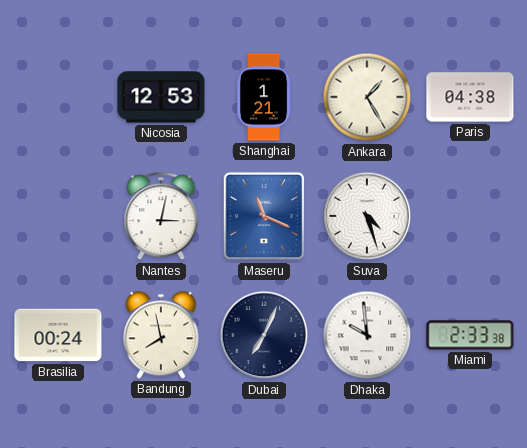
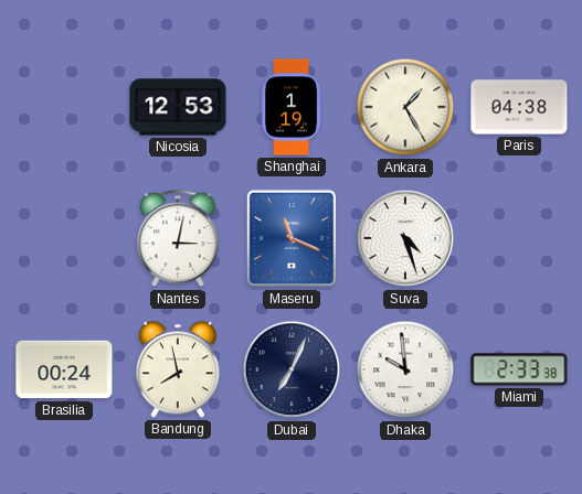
Shanghai: 1:21 -> 1:19 (293, 107)
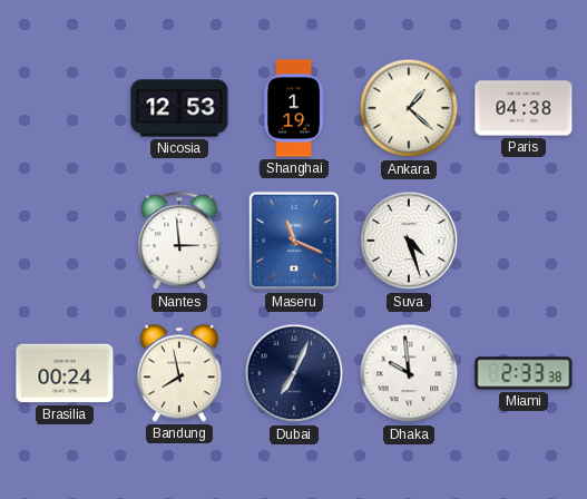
Ankara: 1:25 -> 1:22 (409, 108)
Nantes: 3:02 -> 2:59 (179, 242)
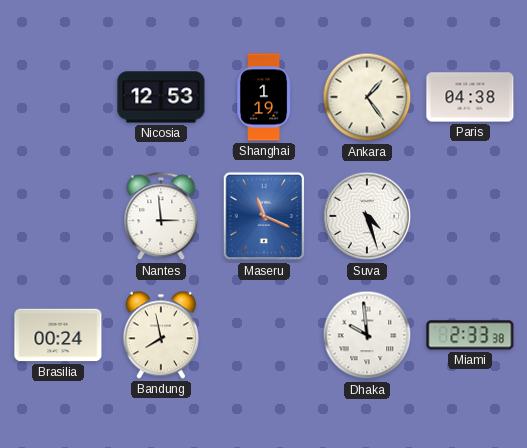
Ankara: 1:22 -> 1:24 (367, 97)
Dubai: 7:04 -> none (294, 373)
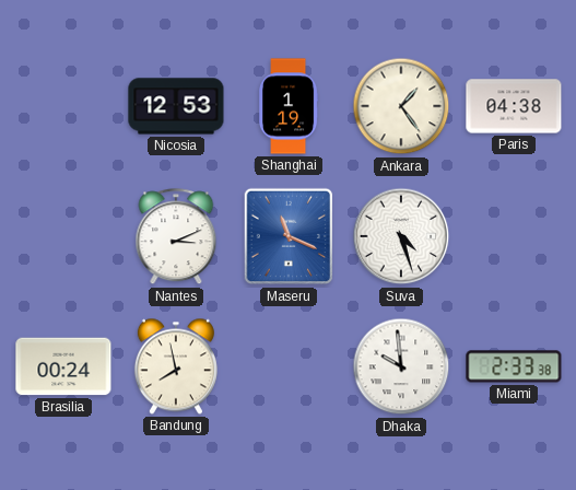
Nantes: 2:59 -> 3:11 (176, 237)
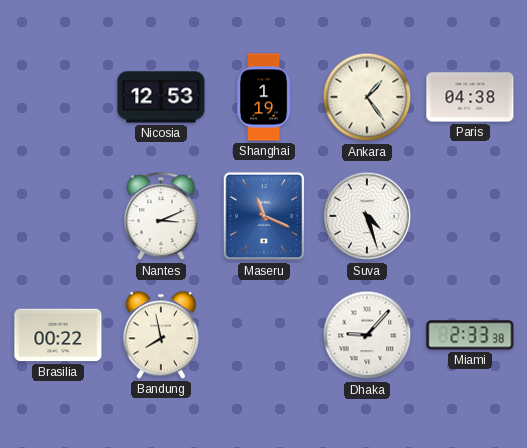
Brasilia: 00:24 -> 00:22 (58, 335)
Dhaka: 9:59 -> 9:07 (367, 335)
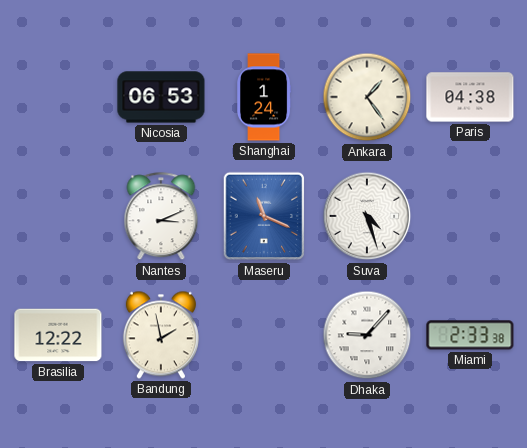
Nicosia: 12:53 -> 06:53 (161, 97)
Shanghai: 1:19 -> 1:24 (265, 97)
Brasilia: 00:22 -> 12:22 (58, 335)
Bandung: 7:58 -> 1:58 (161, 335)
